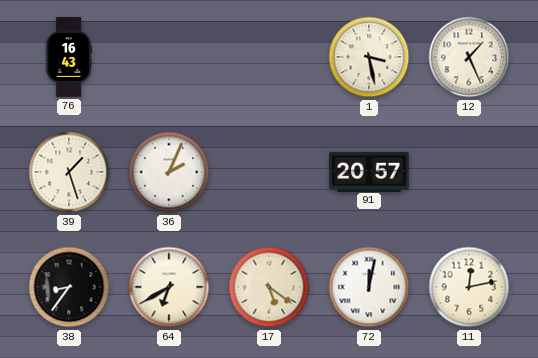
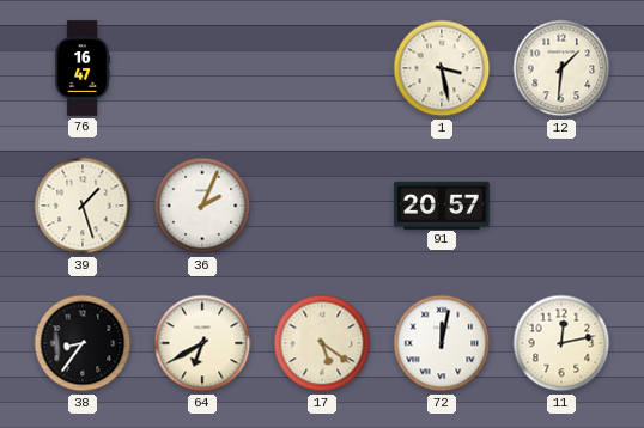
76: 16:43 -> 16:47 (81, 68)
12: 1:26 -> 1:31 (561, 68)
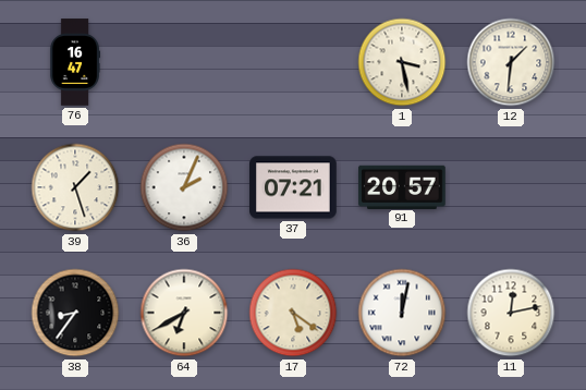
37: none -> 07:21 (293, 187)
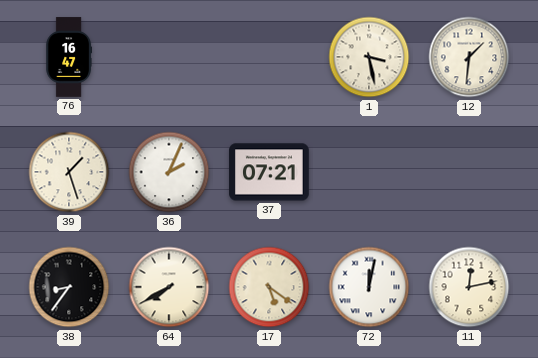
91: 20:57 -> none (402, 186)
64: 6:40 -> 7:40 (169, 287)
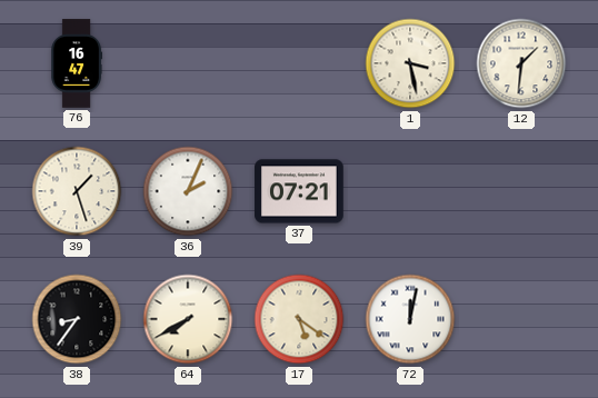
11: 12:13 -> none (469, 287)
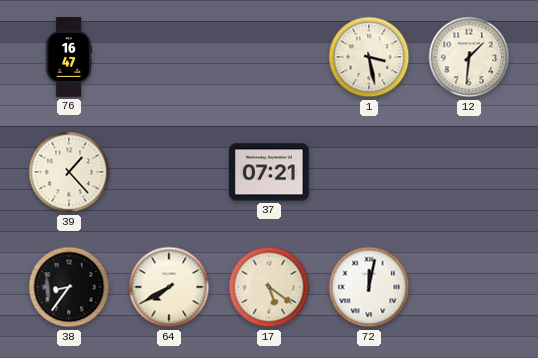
39: 1:27 -> 1:23 (69, 172)
36: 2:04 -> none (188, 191)
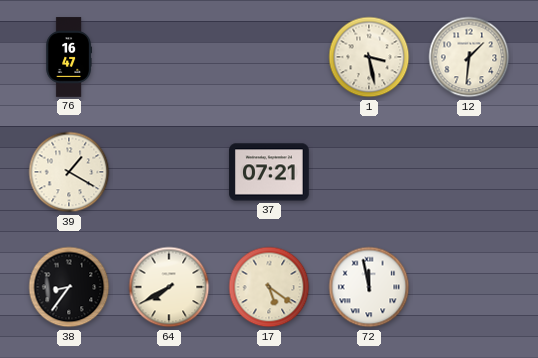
39: 1:23 -> 1:20 (69, 172)
72: 12:02 -> 11:58 (369, 287)
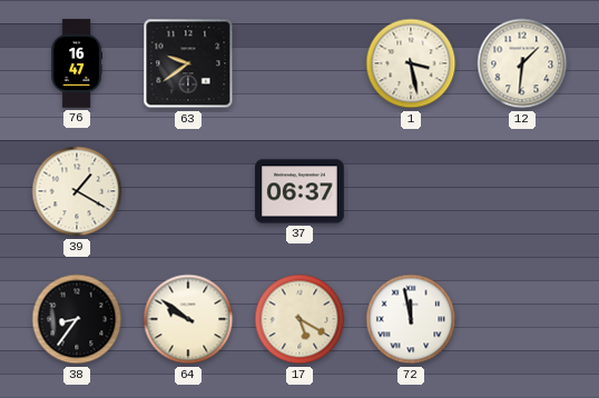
63: none -> 9:39 (188, 63)
37: 07:21 -> 06:37 (299, 191)
64: 7:40 -> 9:51 (188, 319)
17: 5:21 -> 5:20 (299, 319)
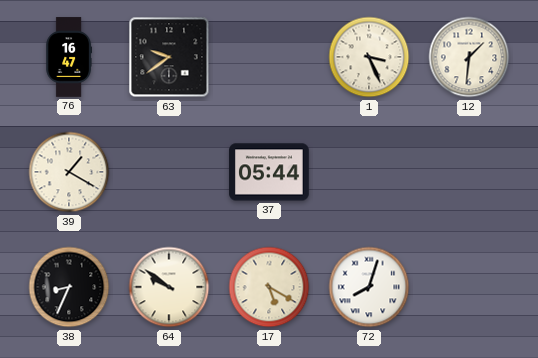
1: 3:28 -> 3:26 (369, 57)
37: 06:37 -> 05:44 (269, 172)
38: 8:36 -> 8:34 (69, 287)
72: 11:58 -> 8:03 (369, 287)
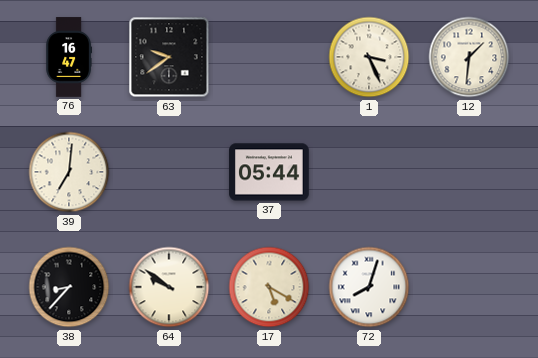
39: 1:20 -> 7:01 (69, 172)
38: 8:34 -> 8:37 (69, 287)
